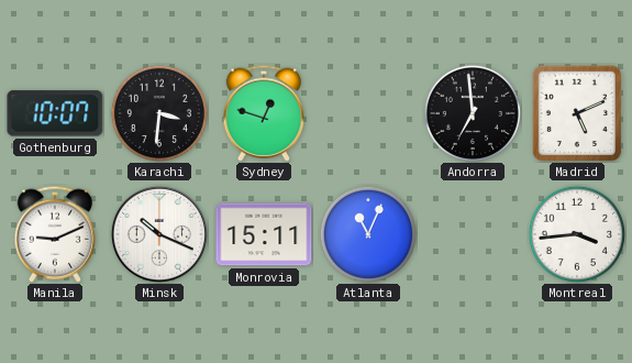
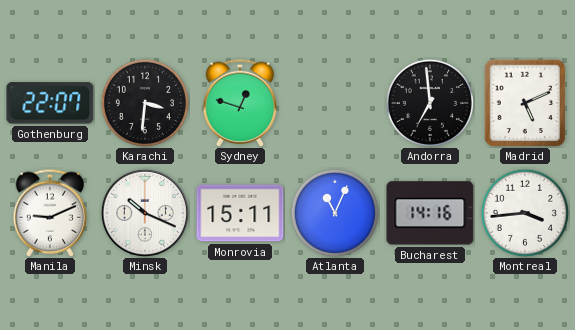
Gothenburg: 10:07 -> 22:07 (50, 103)
Bucharest: none -> 14:16 (430, 213)
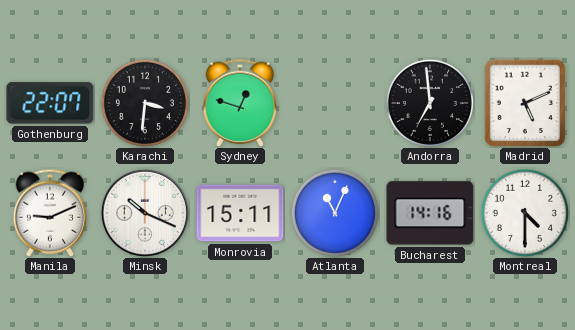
Montreal: 3:44 -> 4:30 (525, 213)
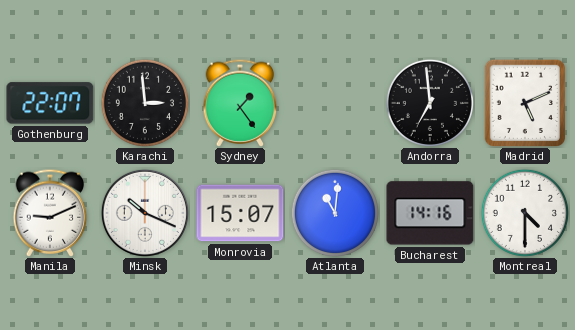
Karachi: 3:31 -> 2:59 (145, 103)
Sydney: 12:48 -> 1:24 (240, 103)
Monrovia: 15:11 -> 15:07 (240, 213)
Atlanta: 11:04 -> 11:01 (335, 213)
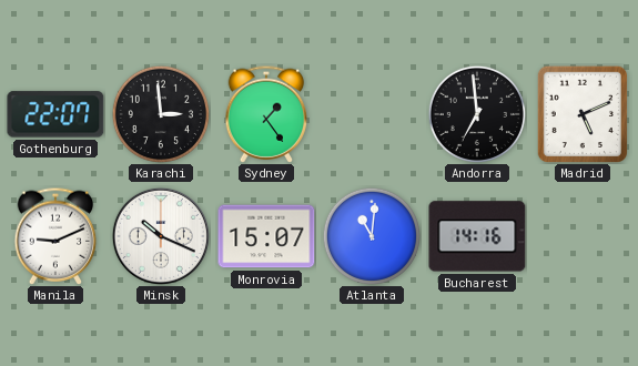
Montreal: 4:30 -> none (525, 213)
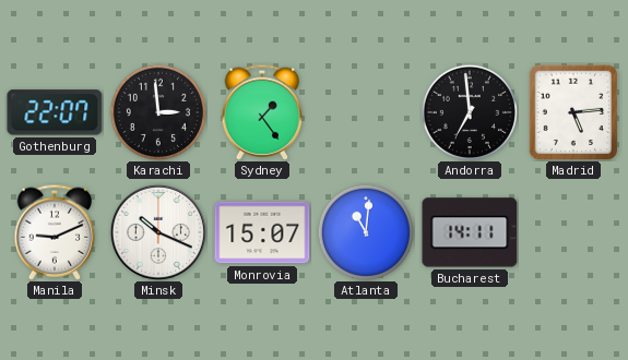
Madrid: 5:11 -> 5:14 (572, 111)
Bucharest: 14:16 -> 14:11 (470, 232)
